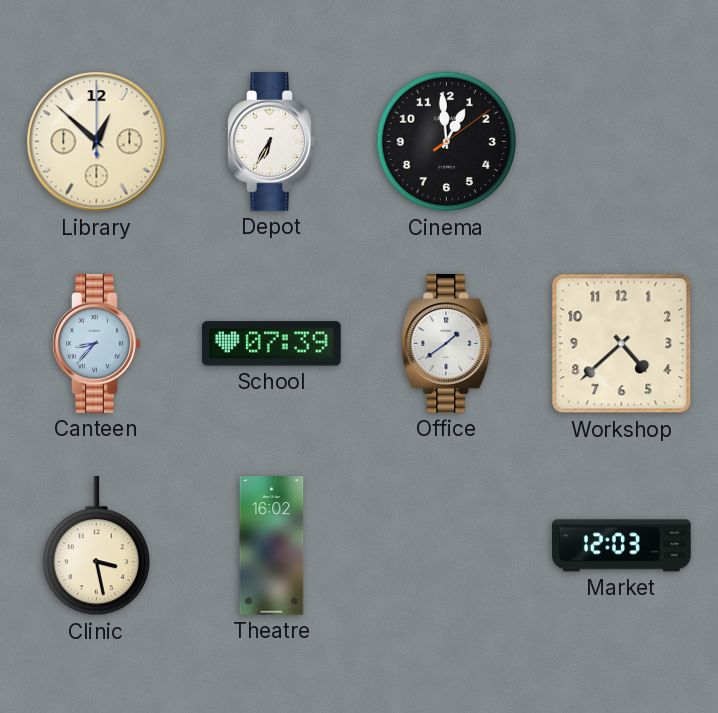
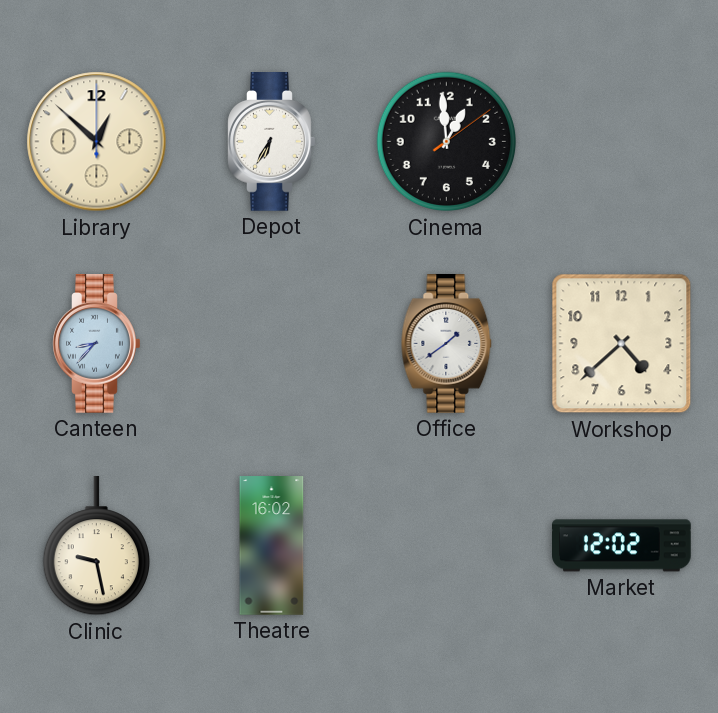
School: 07:39 -> none (272, 344)
Clinic: 3:28 -> 9:28 (96, 547)
Market: 12:03 -> 12:02 (622, 546)
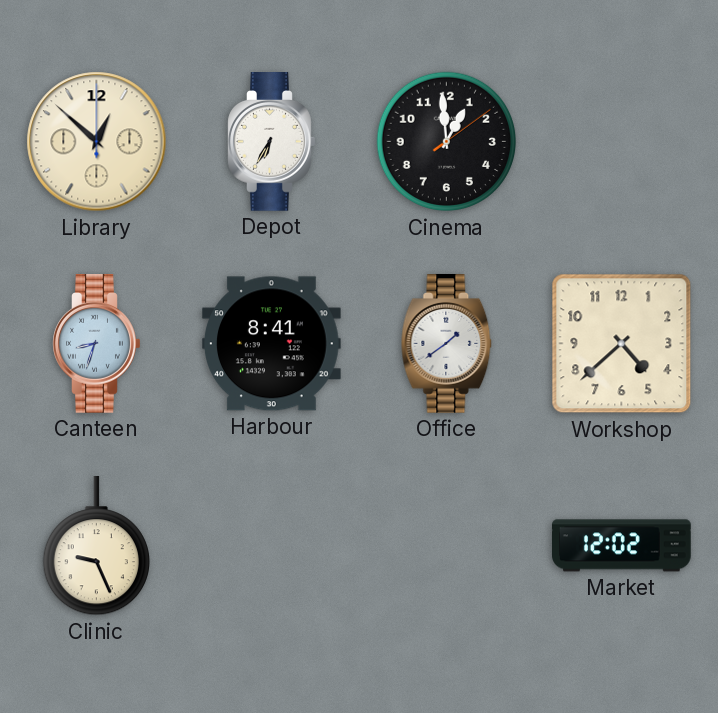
Canteen: 8:37 -> 8:33 (97, 344)
Harbour: none -> 8:41 (272, 344)
Clinic: 9:28 -> 9:26 (96, 547)
Theatre: 16:02 -> none (272, 546)
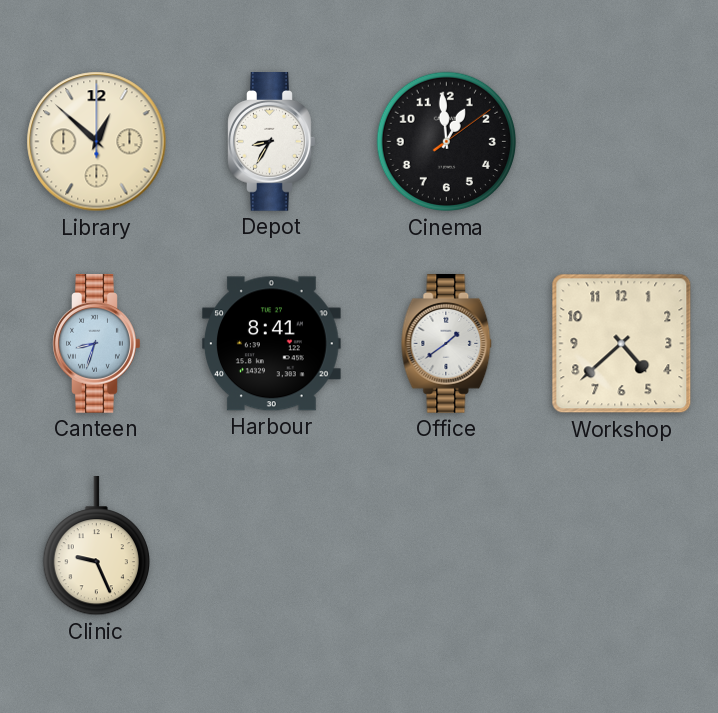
Depot: 6:35 -> 8:35 (272, 142)
Market: 12:02 -> none (622, 546)
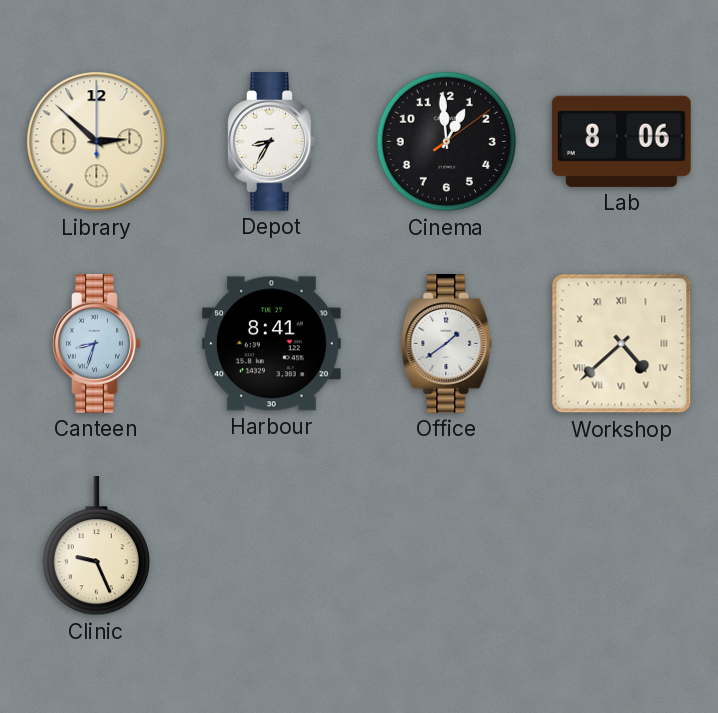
Library: 12:52 -> 2:52 (97, 142)
Lab: none -> 8:06 (621, 141)
Workshop numerals: Arabic -> Roman (622, 344)
